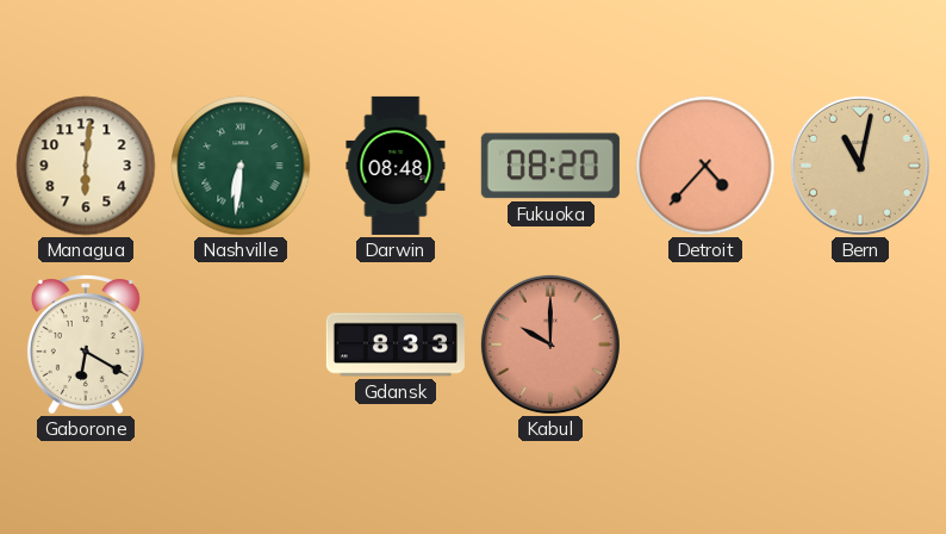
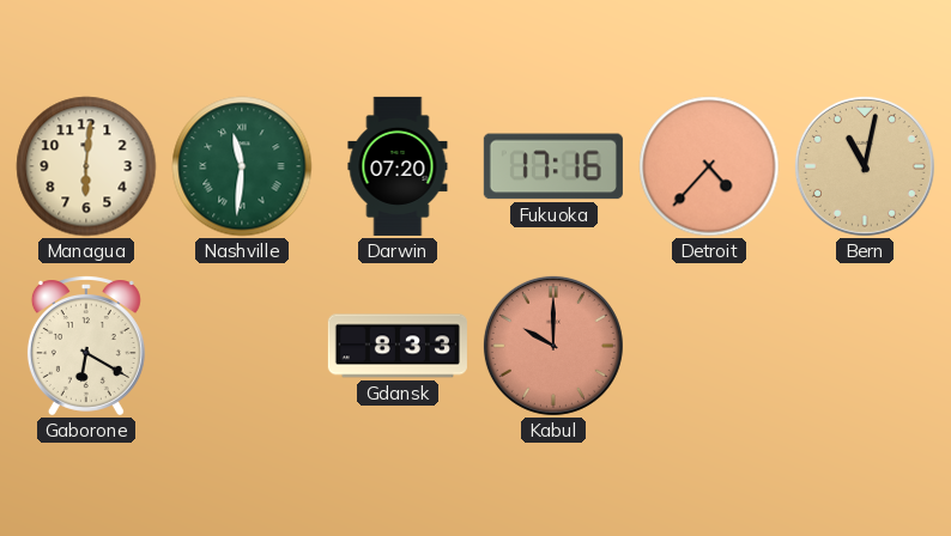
Nashville: 6:31 -> 11:31 (242, 166)
Darwin: 08:48 -> 07:20 (398, 166)
Fukuoka: 08:20 -> 17:16 (553, 166)
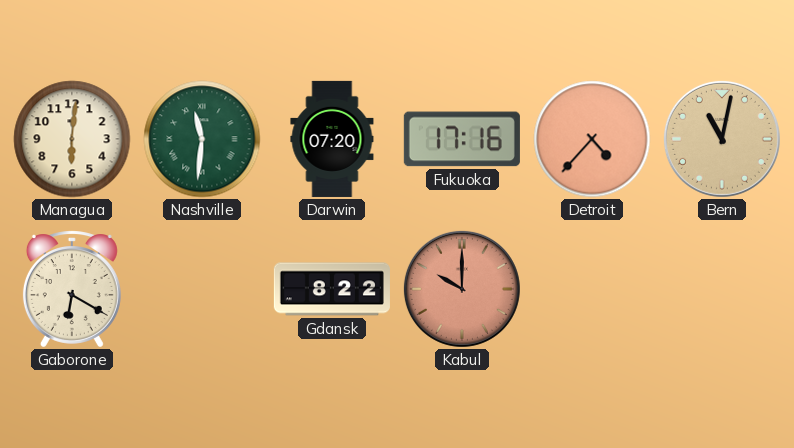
Gdansk: 8:33 -> 8:22 (332, 289)
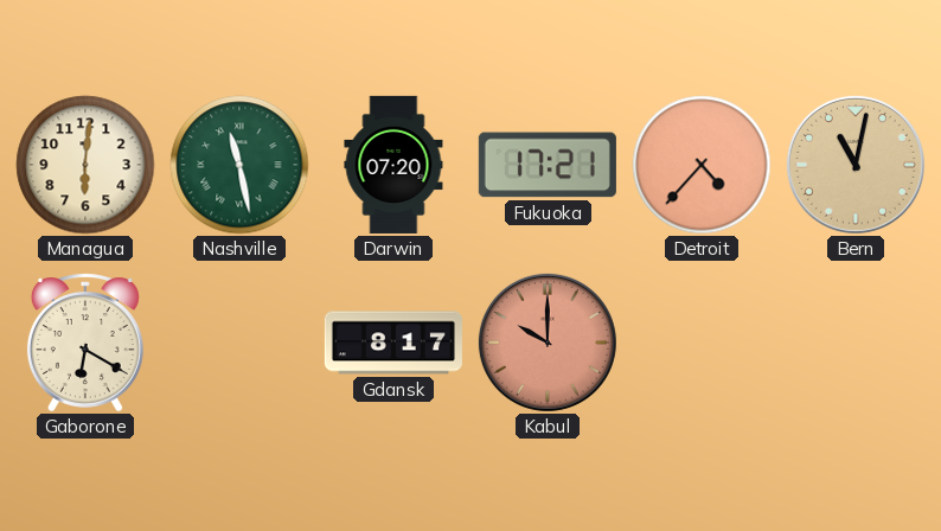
Nashville: 11:31 -> 11:28 (239, 165)
Fukuoka: 17:16 -> 17:21 (548, 165)
Gdansk: 8:22 -> 8:17 (393, 343)
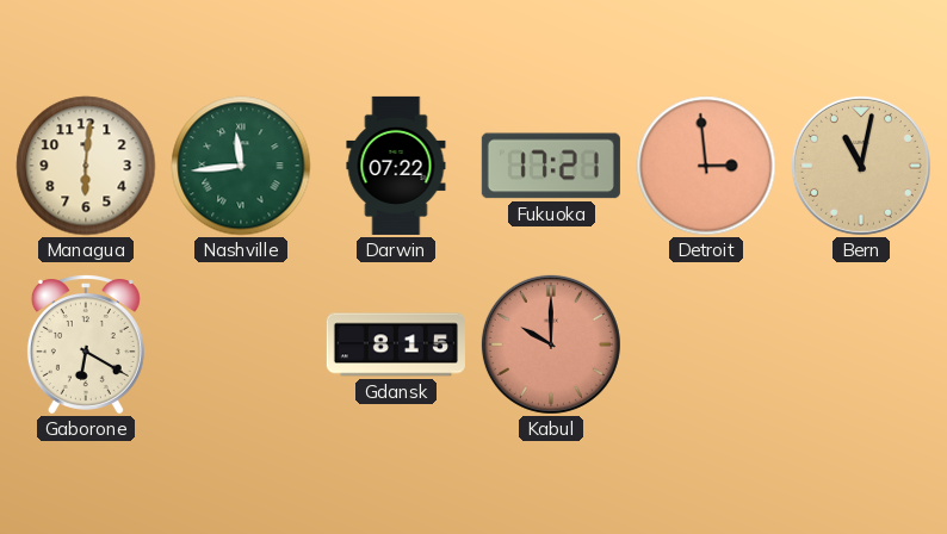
Nashville: 11:28 -> 11:44 (241, 166)
Darwin: 07:20 -> 07:22 (396, 166)
Detroit: 4:37 -> 2:59 (706, 166)
Gdansk: 8:17 -> 8:15 (396, 344)
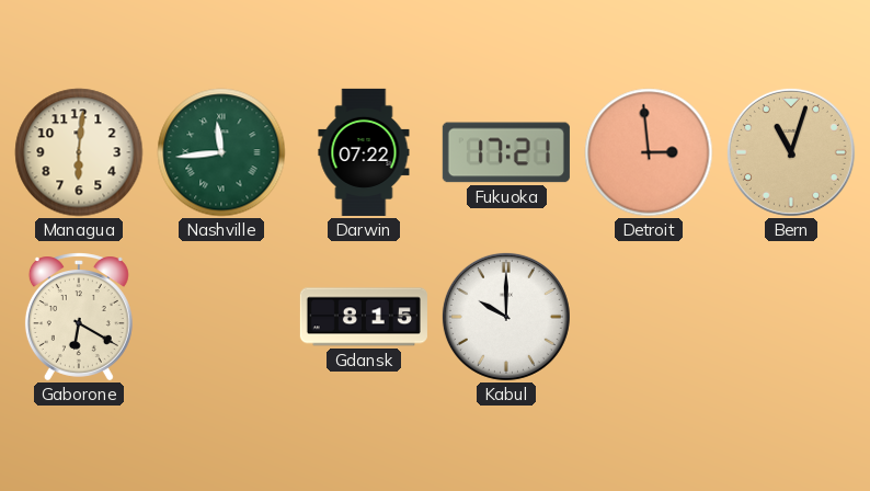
Bern: 11:02 -> 11:03 (791, 152)
Kabul dial: salmon -> white (506, 317)
